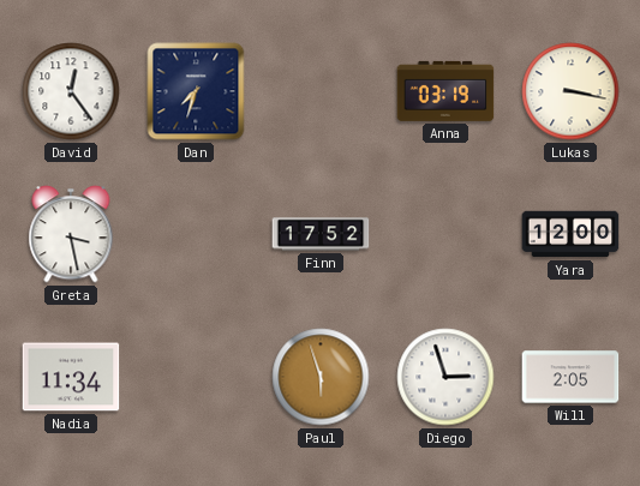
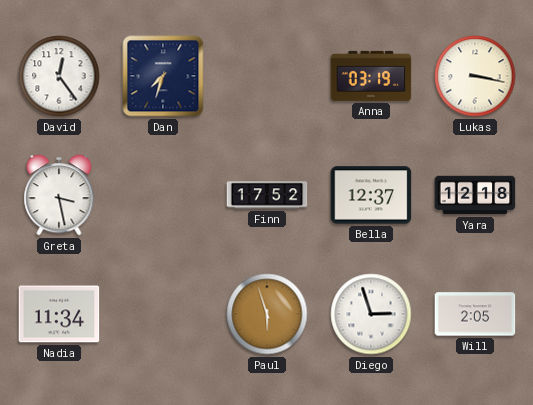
Bella: none -> 12:37 (371, 195)
Yara: 12:00 -> 12:18 (475, 195)
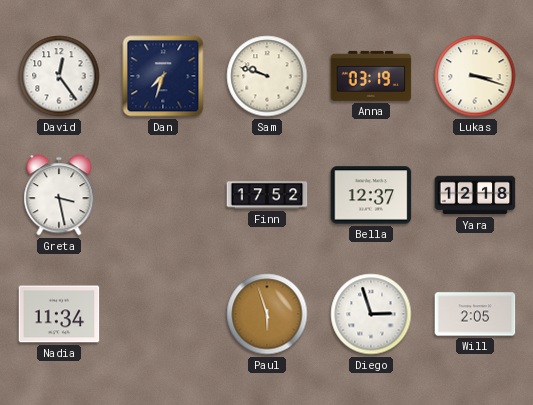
Sam: none -> 9:48 (267, 76)
Lukas: 3:17 -> 3:18 (475, 76)
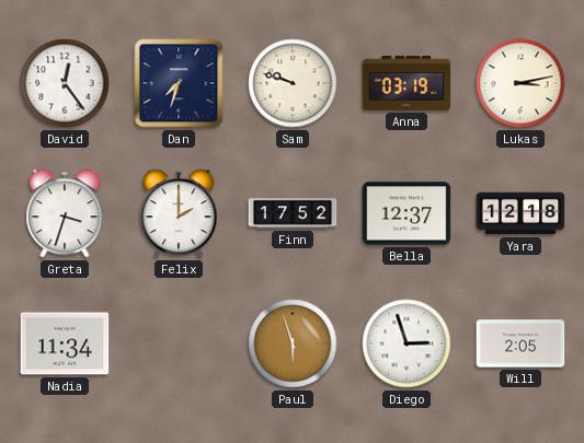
Lukas: 3:18 -> 3:13 (520, 83)
Greta: 3:28 -> 3:33 (65, 213)
Felix: none -> 2:00 (179, 213)
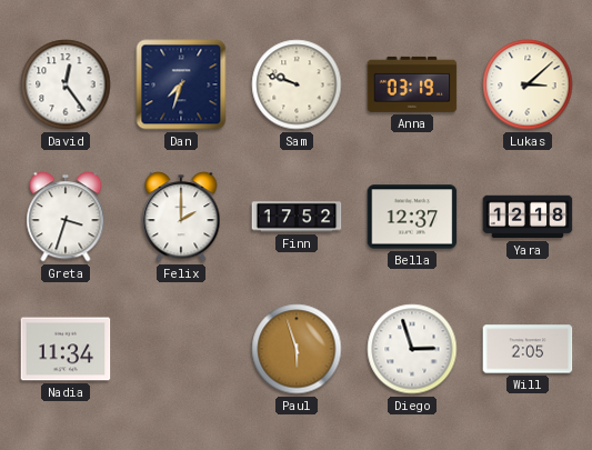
Lukas: 3:13 -> 3:08 (528, 84)
